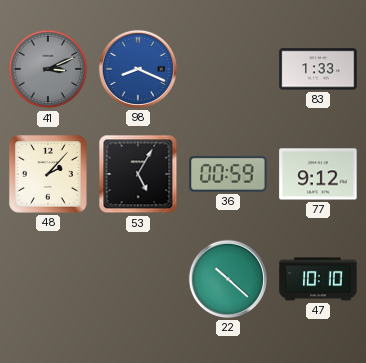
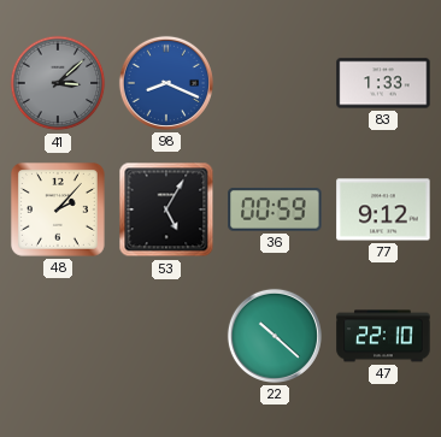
41: 3:11 -> 3:08 (58, 83)
47: 10:10 -> 22:10 (383, 336)
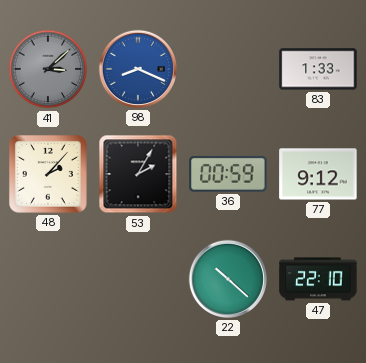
53: 5:05 -> 2:05 (138, 174)
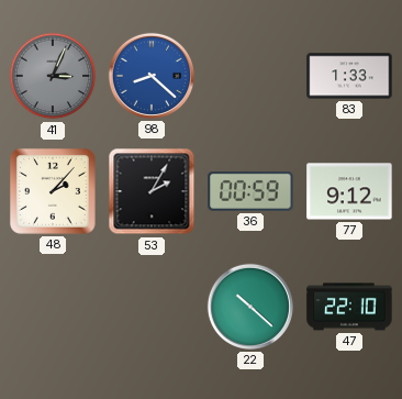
41: 3:08 -> 3:04 (53, 76)
98: 8:19 -> 8:22 (152, 76)
